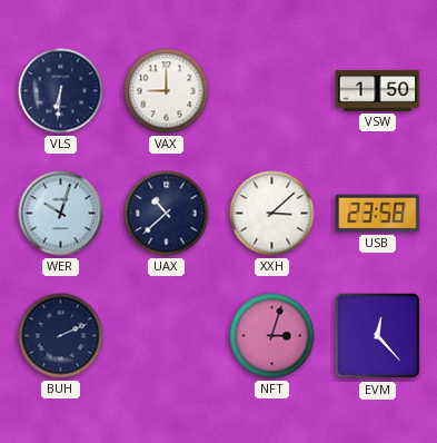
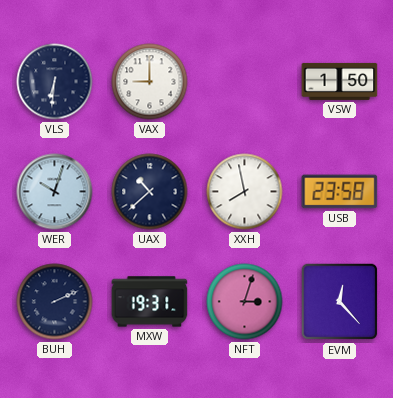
XXH: 3:08 -> 7:58 (245, 192)
MXW: none -> 19:31 (150, 302)
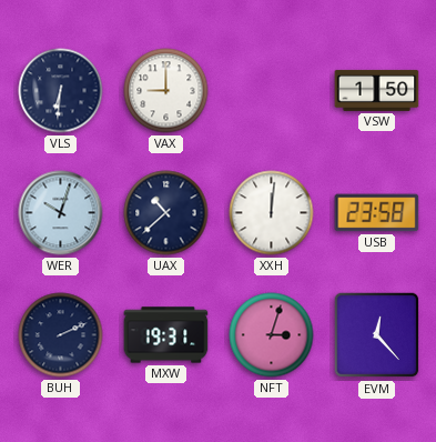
XXH: 7:58 -> 12:01 (272, 213)
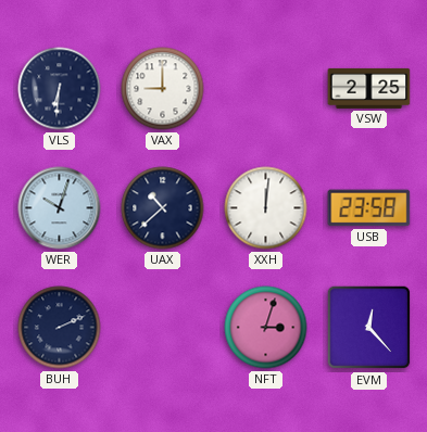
VSW: 1:50 -> 2:25 (369, 88)
MXW: 19:31 -> none (166, 335)
